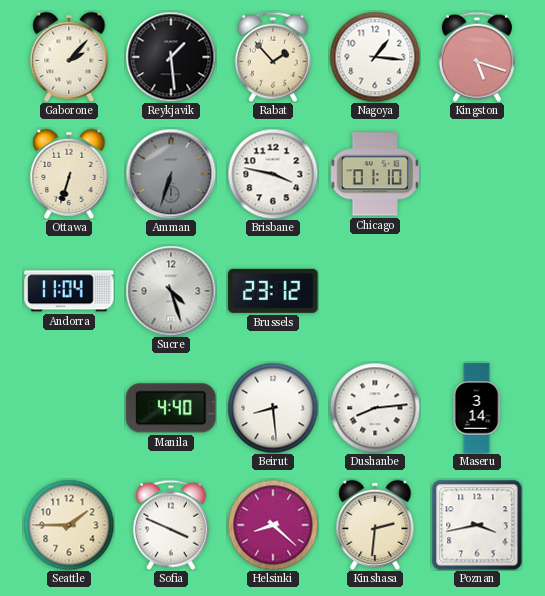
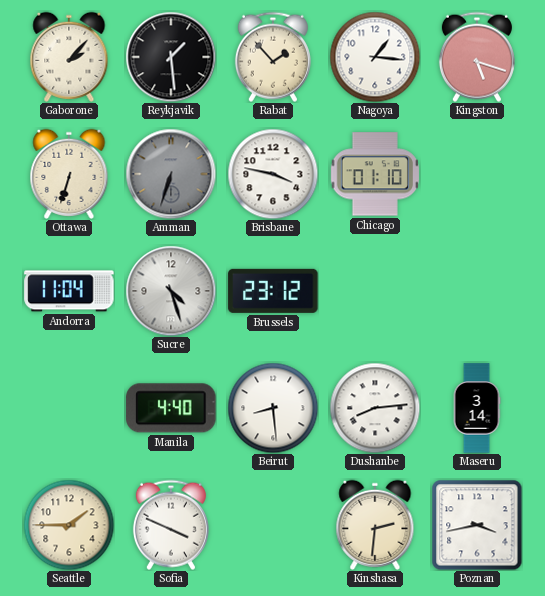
Helsinki: 8:22 -> none (273, 525)
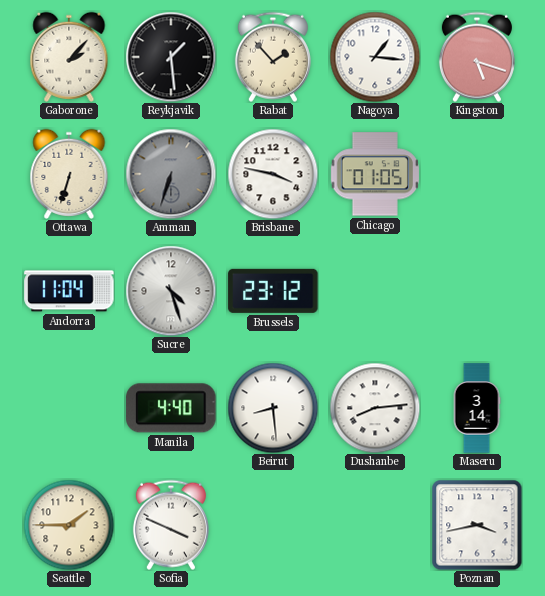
Chicago: 01:10 -> 01:05 (374, 174)
Kinshasa: 2:31 -> none (375, 525)
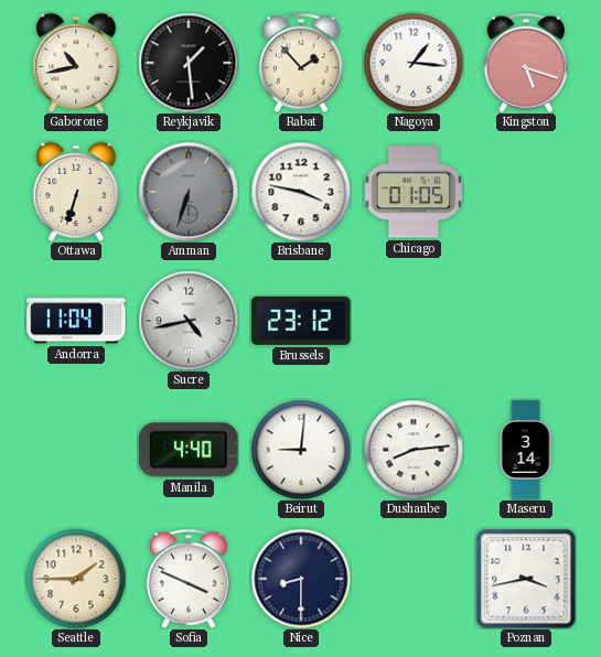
Gaborone: 2:07 -> 10:43 (76, 63)
Sucre: 4:27 -> 4:43 (189, 321)
Beirut: 8:29 -> 9:01 (301, 450)
Nice: none -> 8:30 (301, 579)
